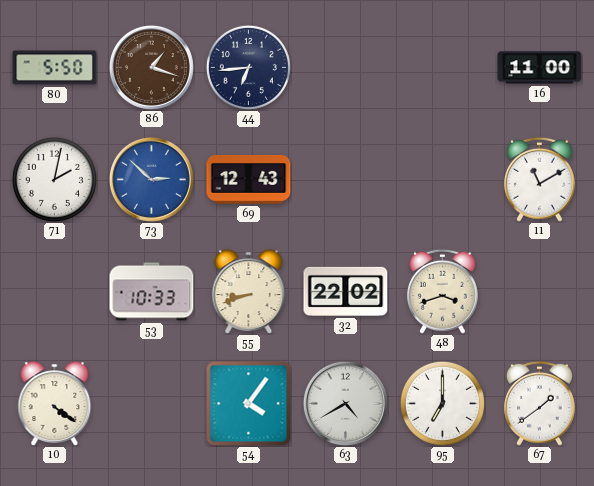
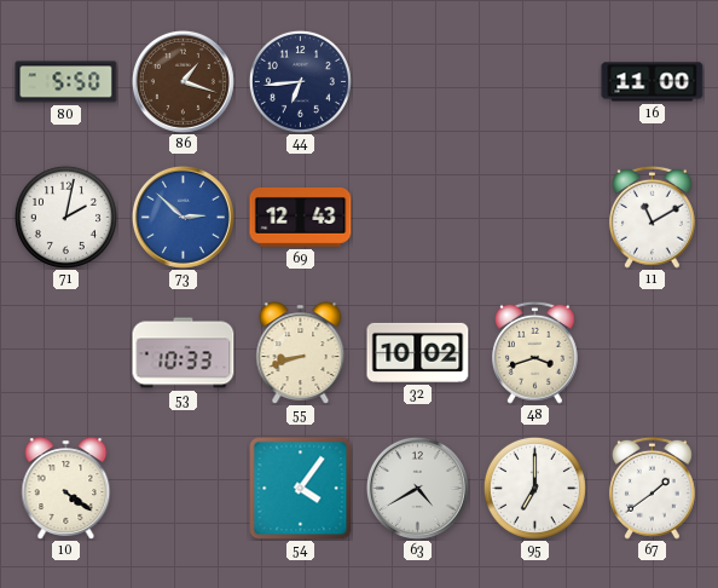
32: 22:02 -> 10:02 (418, 352)
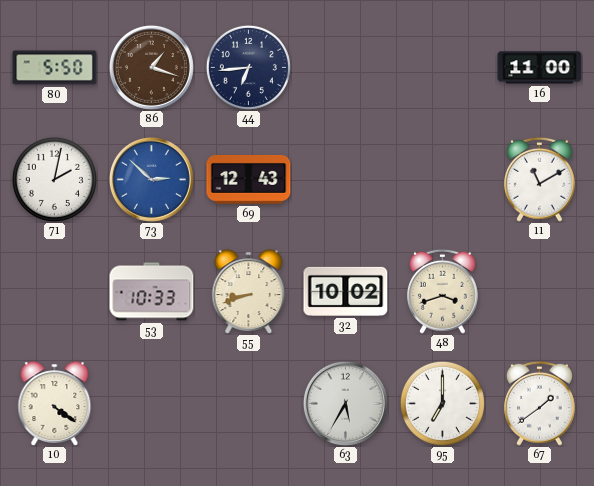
54: 4:06 -> none (301, 489)
63: 4:40 -> 5:35 (345, 403)
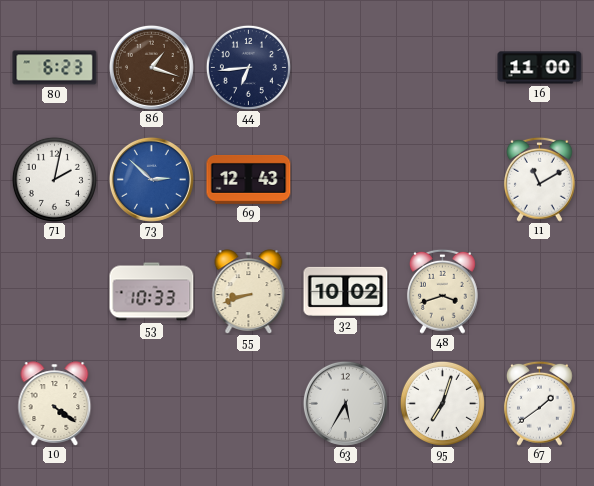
80: 5:50 -> 6:23 (55, 68)
95: 7:00 -> 7:03 (442, 403)
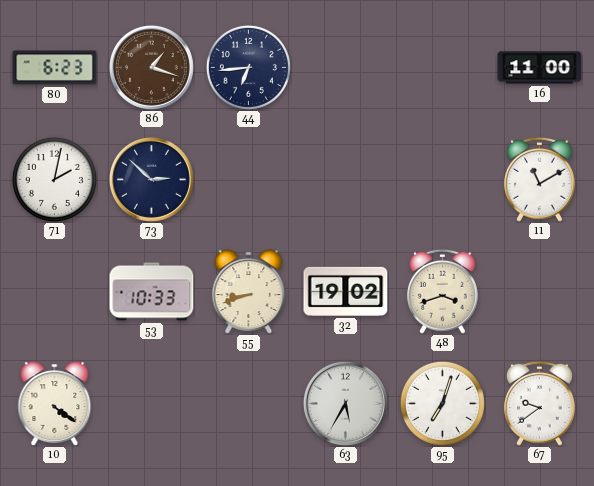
73 dial: blue -> navy (151, 179)
69: 12:43 -> none (249, 179)
32: 10:02 -> 19:02 (346, 291)
67: 1:39 -> 9:39 (539, 403)
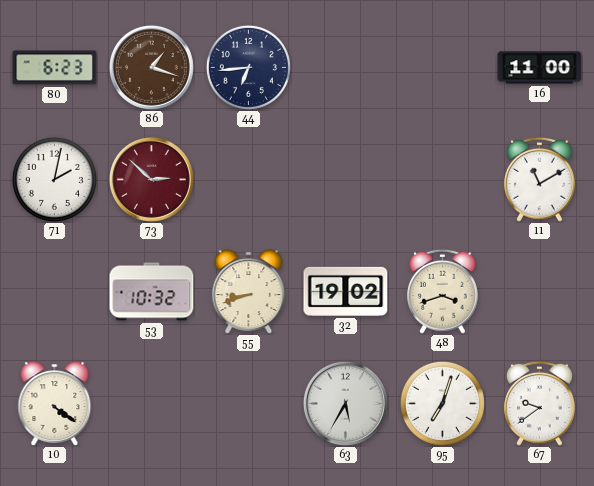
73 dial: navy -> burgundy (151, 179)
53: 10:33 -> 10:32 (152, 292)
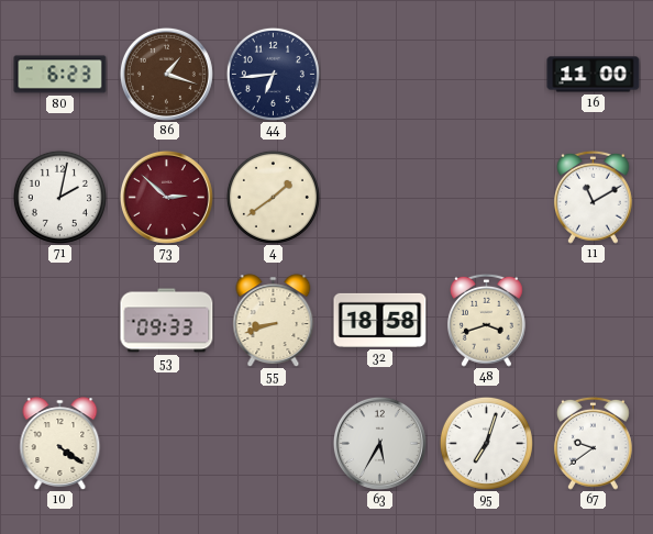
4: none -> 1:39 (273, 197)
53: 10:32 -> 09:33 (167, 321)
32: 19:02 -> 18:58 (380, 320)
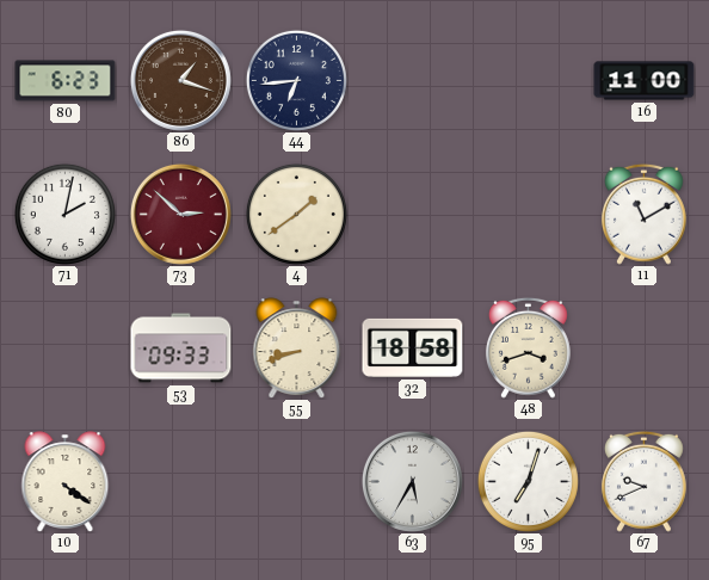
67: 9:39 -> 9:41 (643, 481)
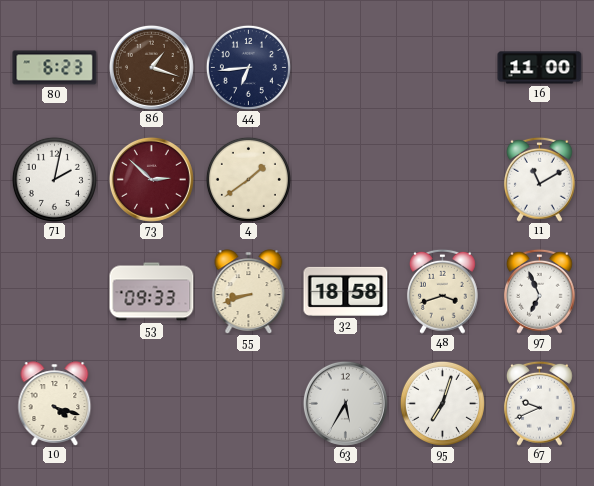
97: none -> 6:56 (539, 291)
10: 4:21 -> 4:18 (55, 404)
